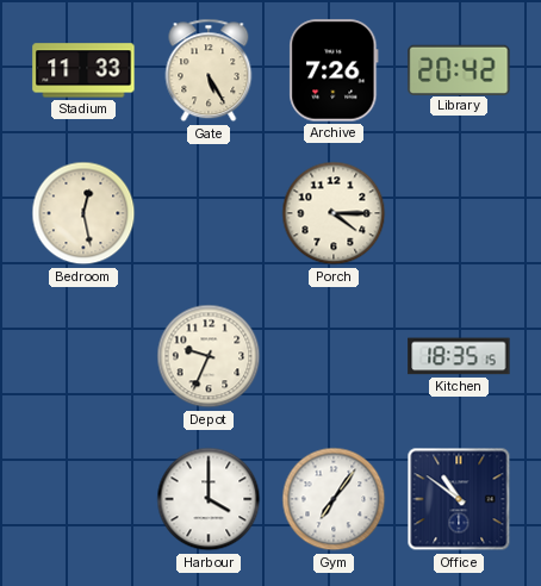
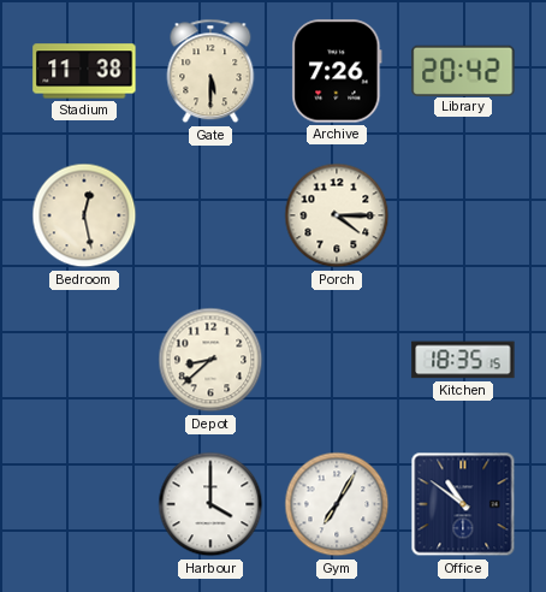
Stadium: 11:33 -> 11:38 (84, 71)
Gate: 5:25 -> 5:30 (210, 71)
Depot: 9:34 -> 8:38 (210, 360)
Gym: 7:06 -> 7:05 (337, 504)
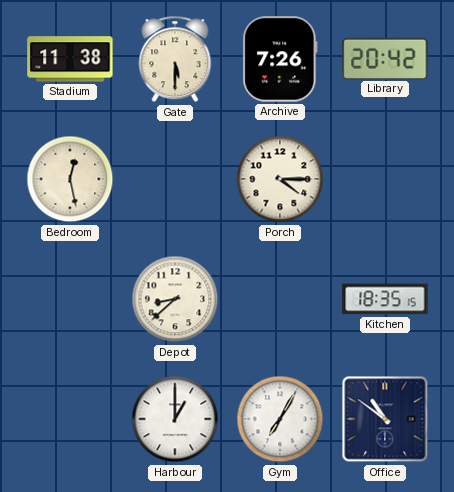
Harbour: 4:00 -> 1:00 (175, 419)
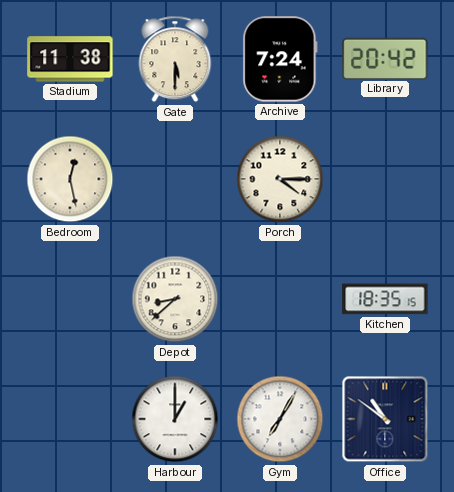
Archive: 7:26 -> 7:24 (280, 59)
